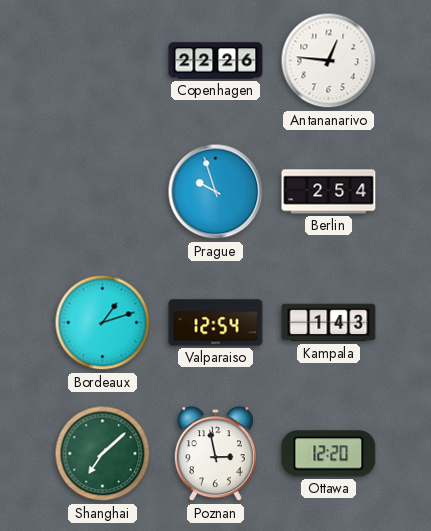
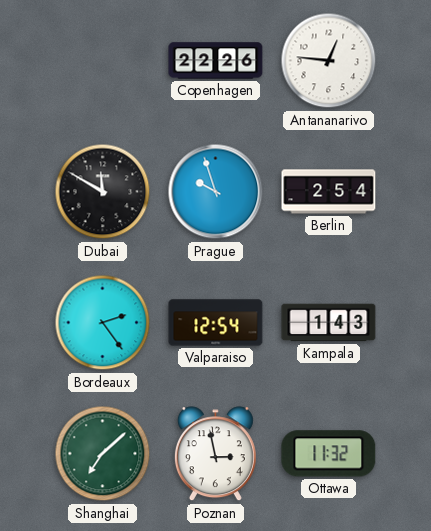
Dubai: none -> 11:50 (103, 192)
Bordeaux: 1:12 -> 2:24 (103, 323)
Ottawa: 12:20 -> 11:32 (329, 454)
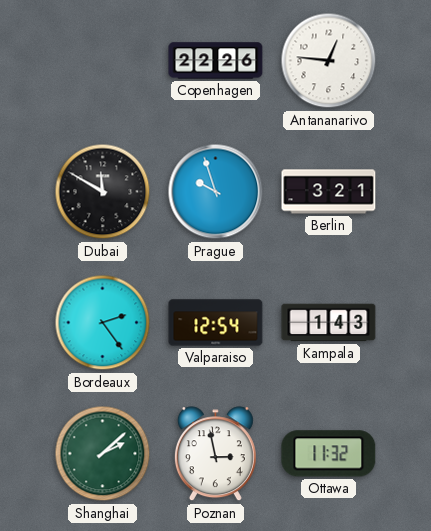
Berlin: 2:54 -> 3:21 (329, 192)
Shanghai: 7:08 -> 2:08 (103, 454)
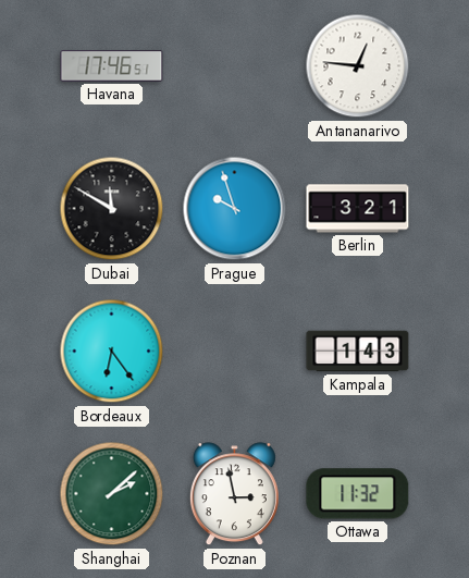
Havana: none -> 17:46 (112, 66)
Copenhagen: 22:26 -> none (216, 61)
Bordeaux: 2:24 -> 6:24 (112, 352)
Valparaiso: 12:54 -> none (216, 323)
